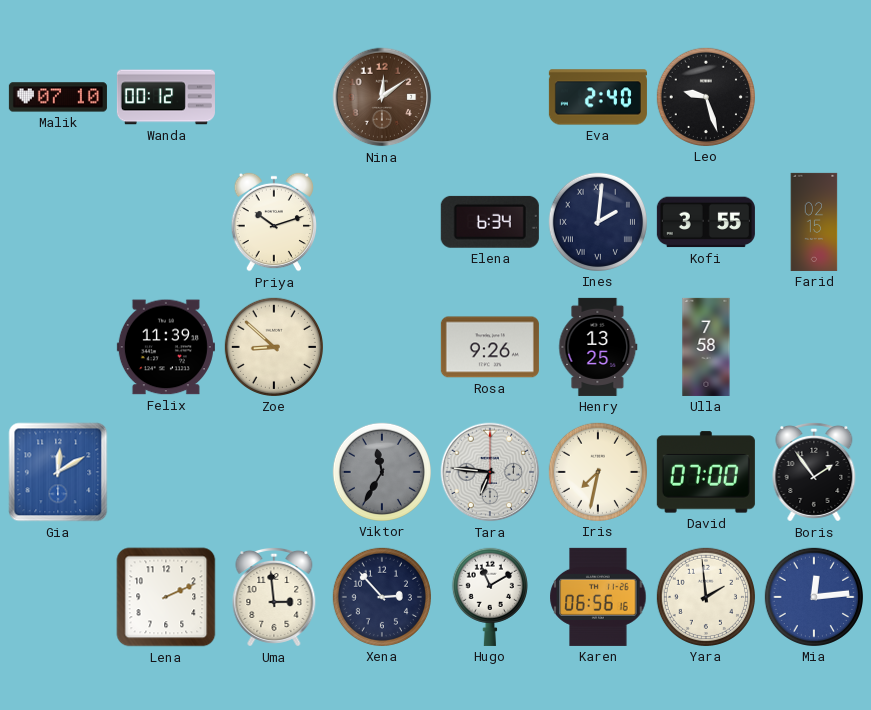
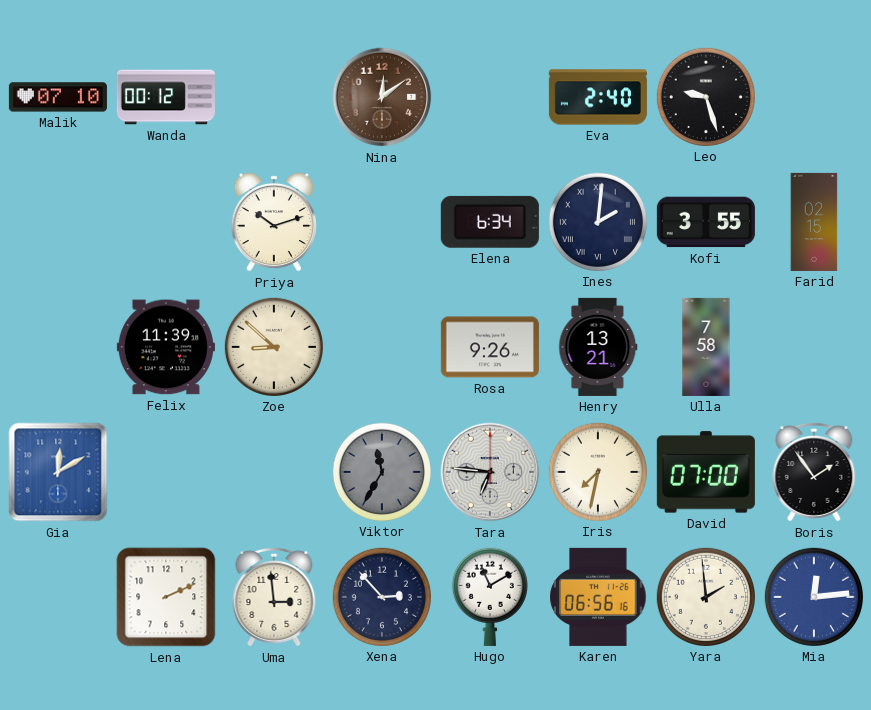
Henry: 13:25 -> 13:21 (598, 347)
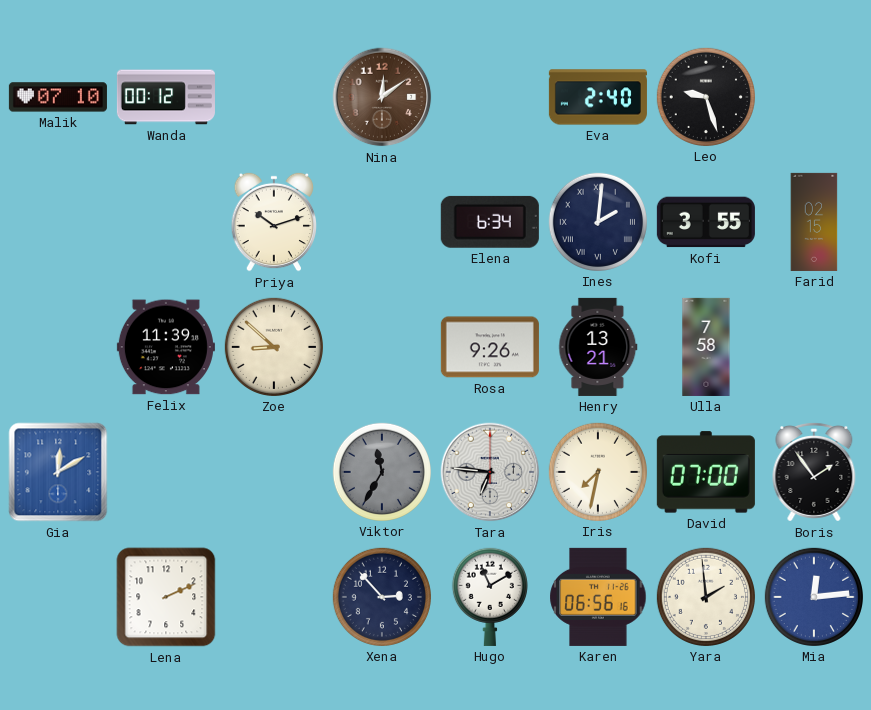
Uma: 2:59 -> none (274, 597)
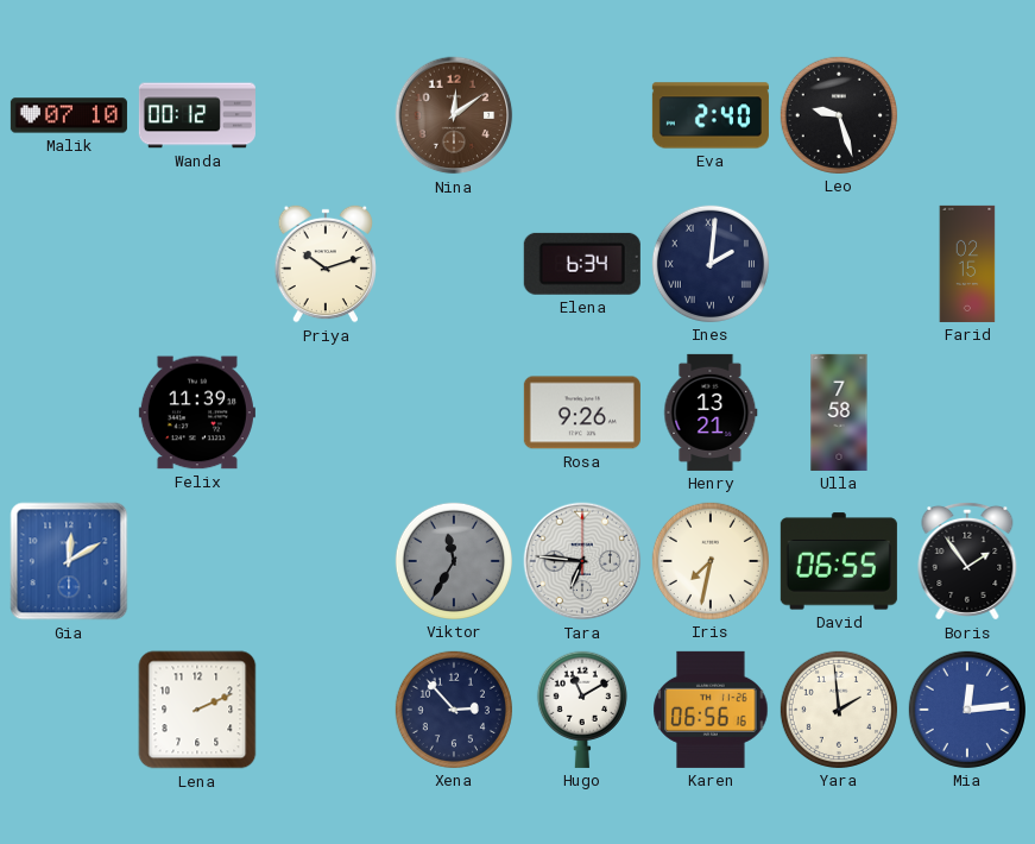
Kofi: 3:55 -> none (706, 222)
Zoe: 8:52 -> none (274, 347)
David: 07:00 -> 06:55 (839, 561)
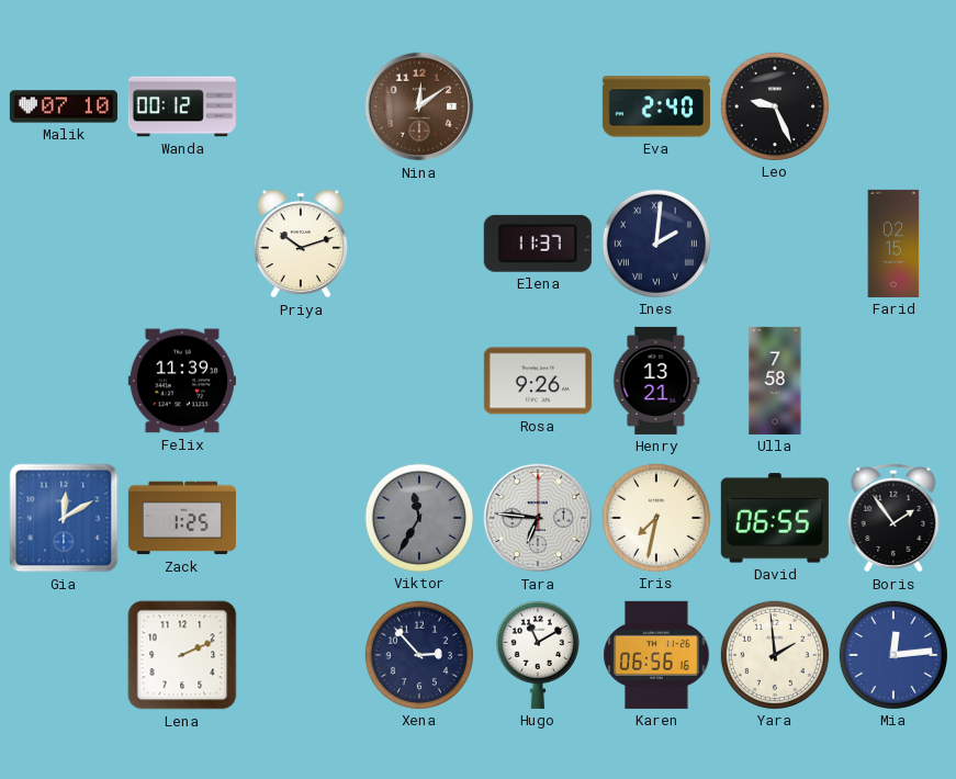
Leo: 9:27 -> 9:26 (775, 106)
Elena: 6:34 -> 11:37 (538, 244)
Zack: none -> 1:25 (182, 518)
